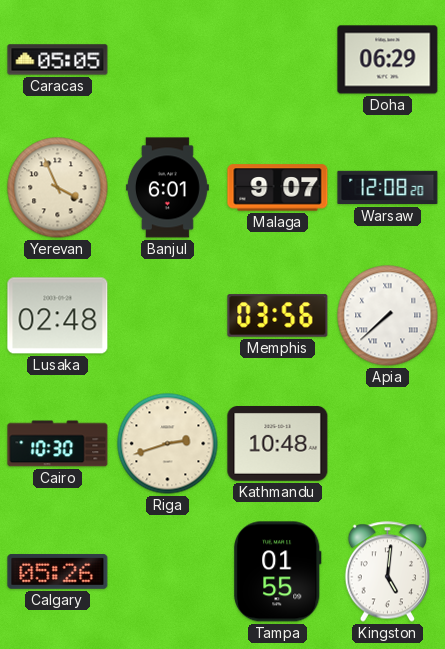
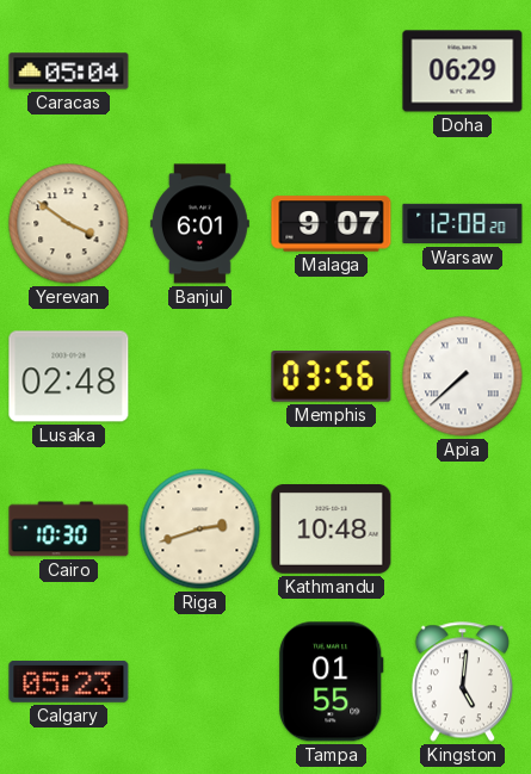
Caracas: 05:05 -> 05:04 (69, 72)
Yerevan: 3:56 -> 3:51 (69, 224)
Calgary: 05:26 -> 05:23 (69, 682)
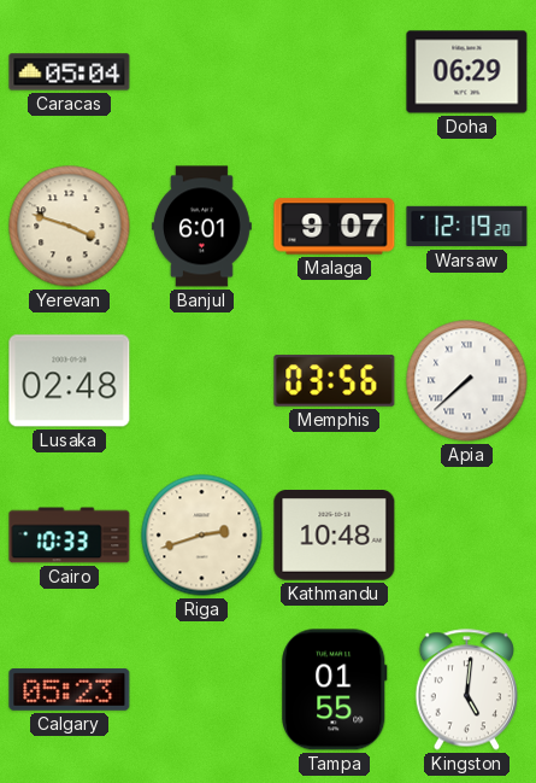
Yerevan: 3:51 -> 3:48 (70, 227)
Warsaw: 12:08 -> 12:19 (467, 227)
Cairo: 10:30 -> 10:33 (70, 536)
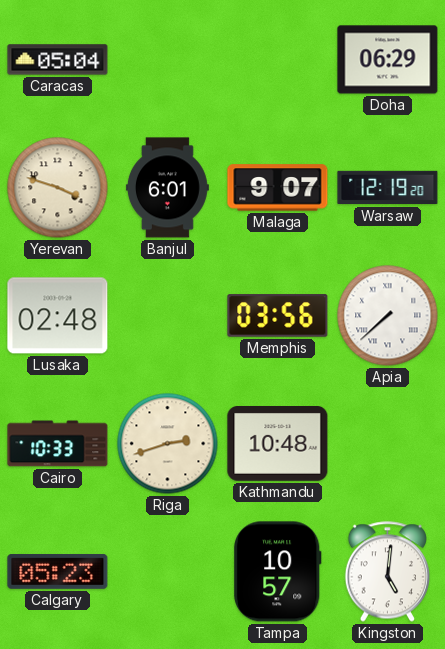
Tampa: 01:55 -> 10:57 (278, 572)
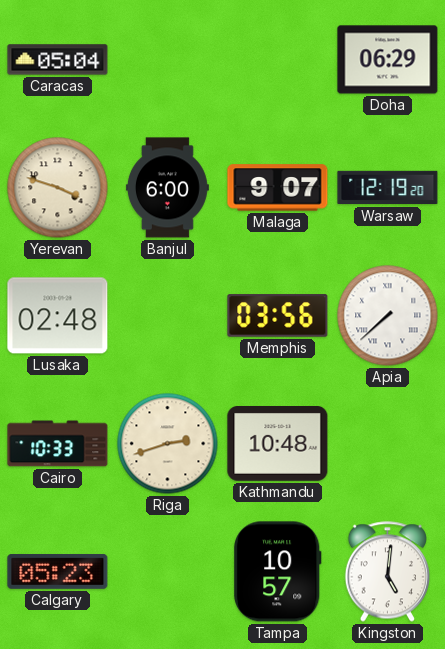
Banjul: 6:01 -> 6:00 (167, 188)
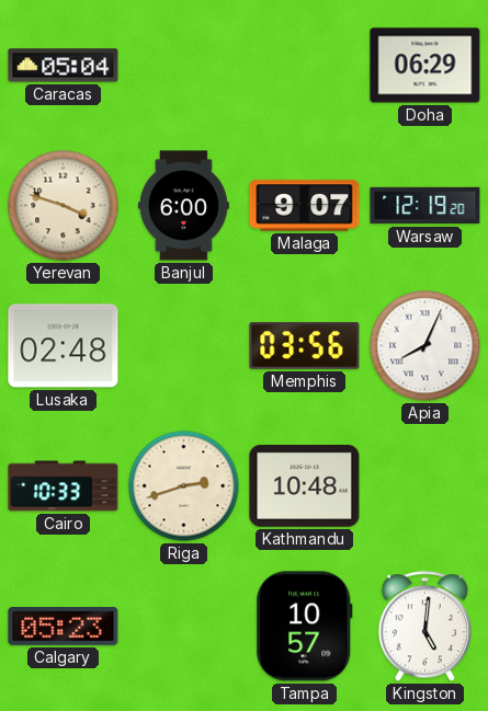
Apia: 7:38 -> 8:04 (425, 346)
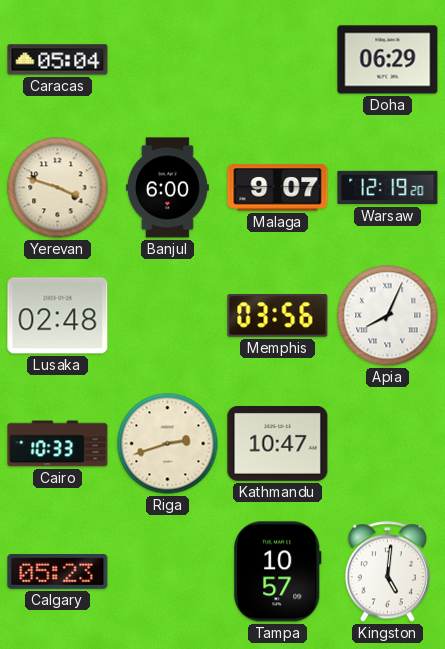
Kathmandu: 10:48 -> 10:47 (278, 444)
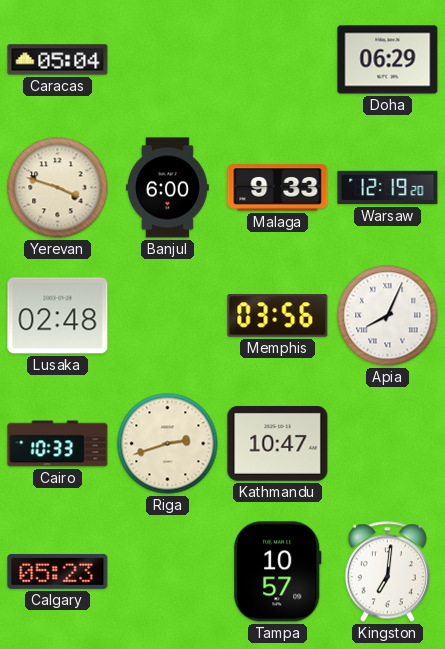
Malaga: 9:07 -> 9:33 (278, 188)
Kingston: 5:01 -> 7:01 (387, 572)
